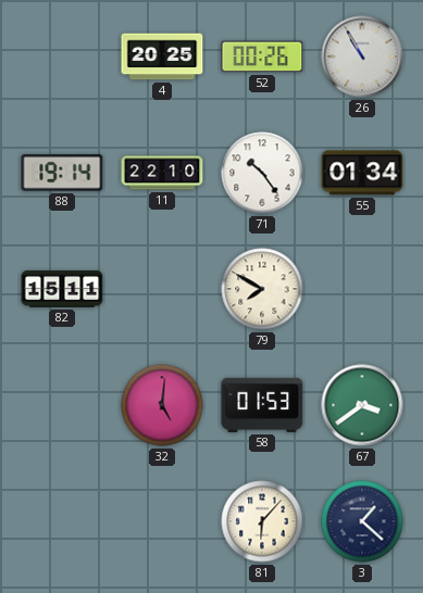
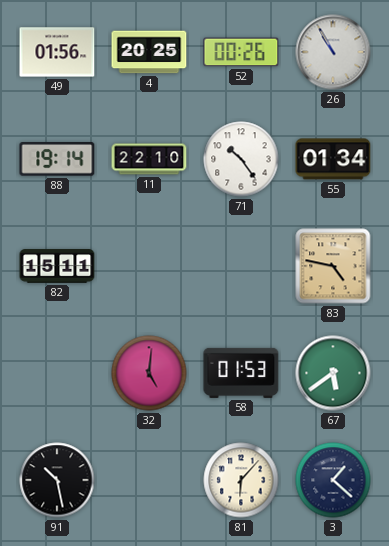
49: none -> 01:56 (57, 52)
79: 7:50 -> none (262, 289)
83: none -> 4:47 (333, 266)
67: 3:39 -> 5:39 (333, 373)
91: none -> 10:28 (57, 480)
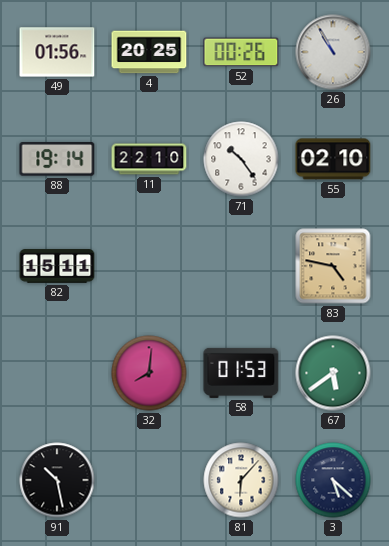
55: 01:34 -> 02:10 (333, 159)
32: 5:01 -> 8:01 (149, 373)
3: 1:22 -> 5:22 (333, 480)
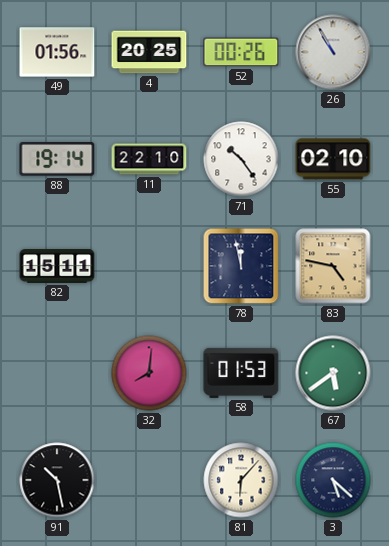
78: none -> 11:58 (241, 266)
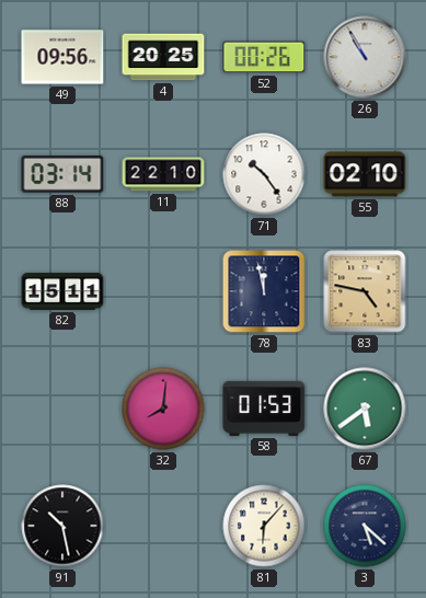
49: 01:56 -> 09:56 (62, 57)
88: 19:14 -> 03:14 (62, 174)
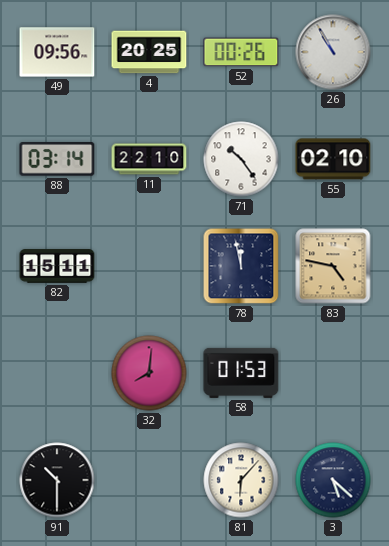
67: 5:39 -> none (365, 409)
91: 10:28 -> 10:30 (57, 480)
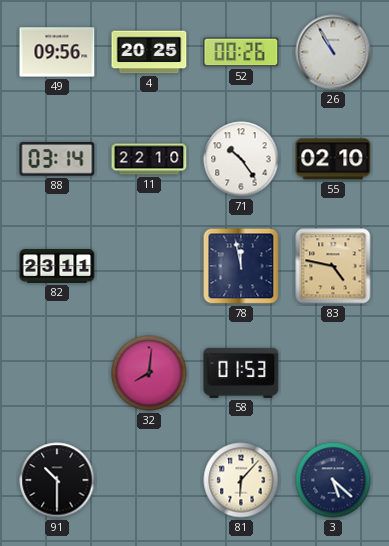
82: 15:11 -> 23:11 (57, 266)
